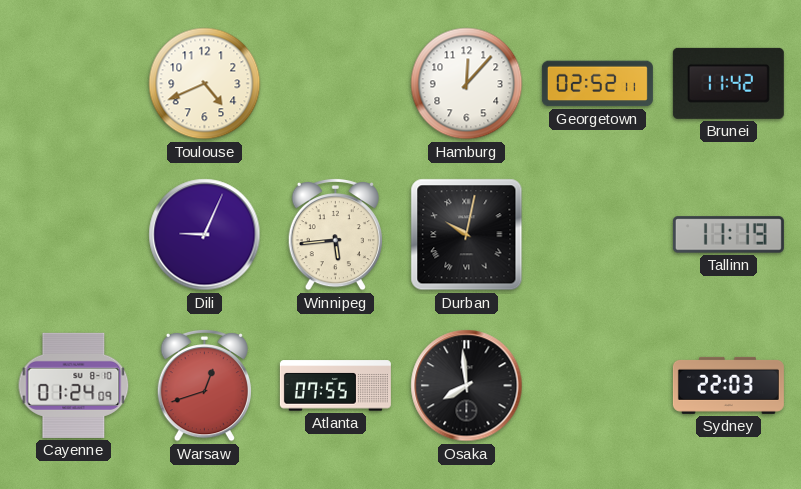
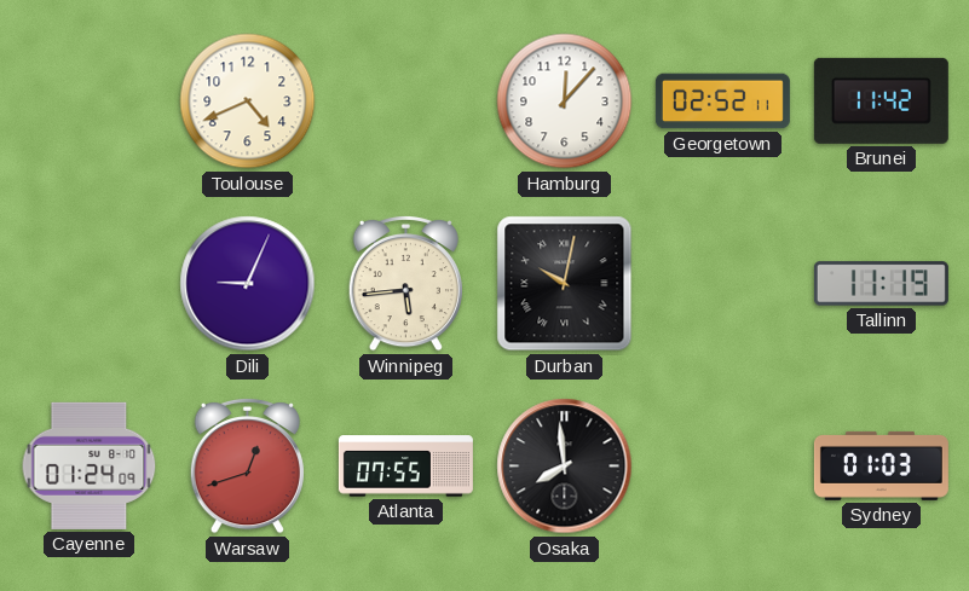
Sydney: 22:03 -> 01:03 (881, 465)
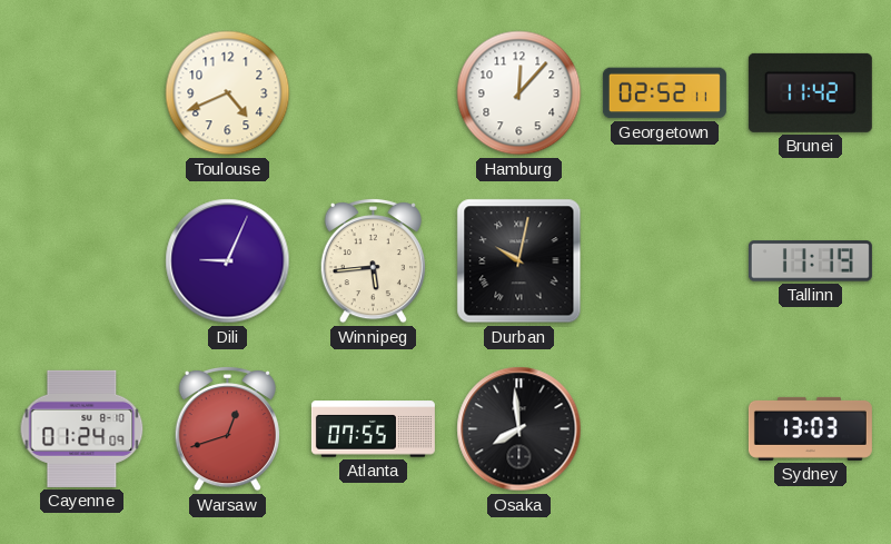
Sydney: 01:03 -> 13:03 (810, 428)
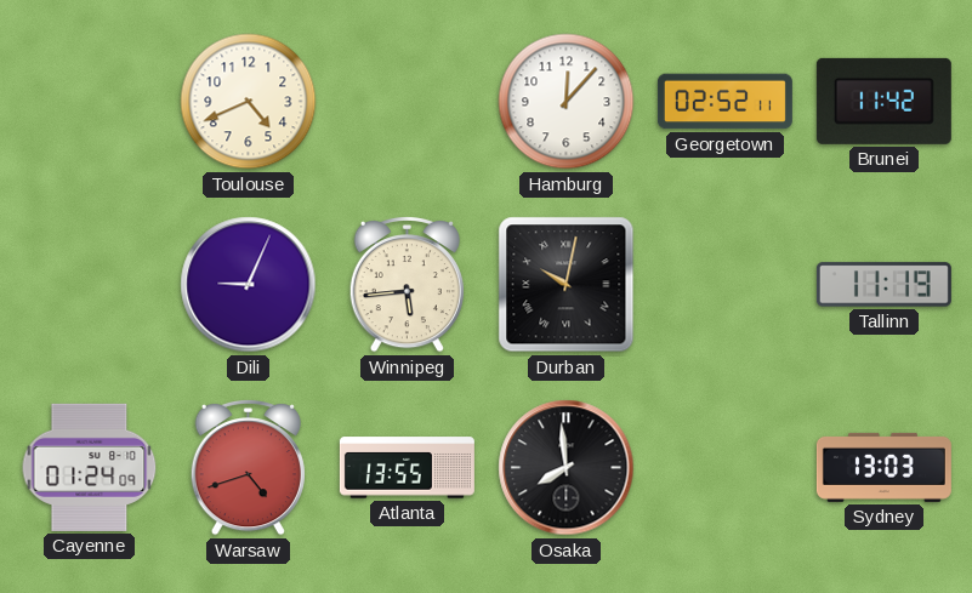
Warsaw: 12:42 -> 4:42 (248, 467)
Atlanta: 07:55 -> 13:55 (407, 468)
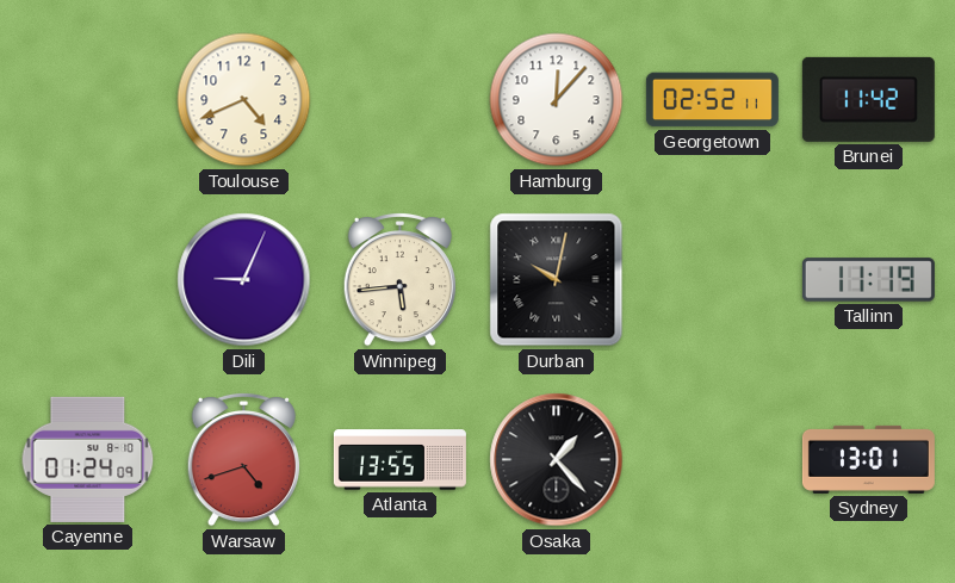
Osaka: 7:59 -> 1:23 (557, 460)
Sydney: 13:03 -> 13:01 (868, 459)
